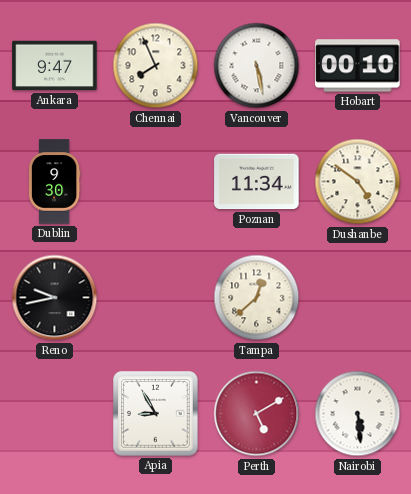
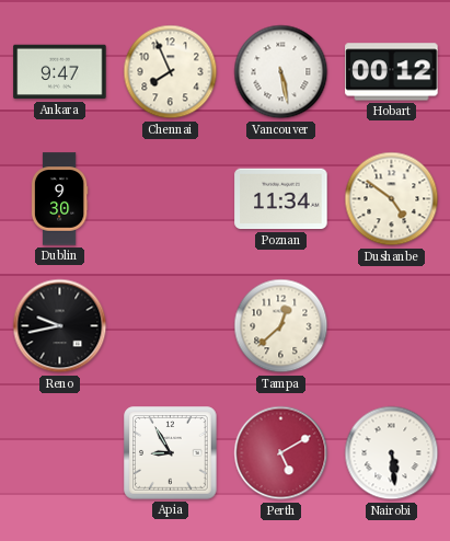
Hobart: 00:10 -> 00:12 (392, 72)
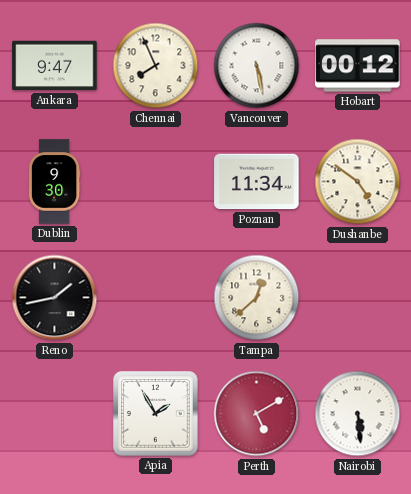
Reno: 9:43 -> 1:43 (55, 298)
Apia: 8:55 -> 1:55 (156, 414)
